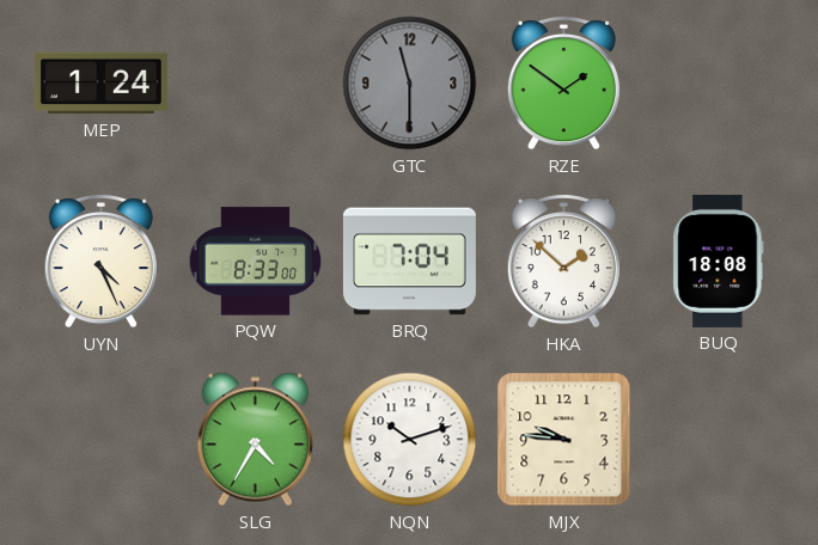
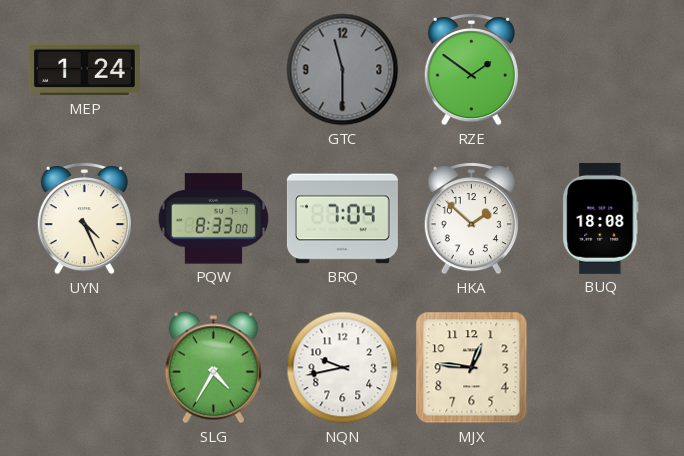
NQN: 10:12 -> 9:43 (343, 368)
MJX: 9:46 -> 12:46 (472, 368)
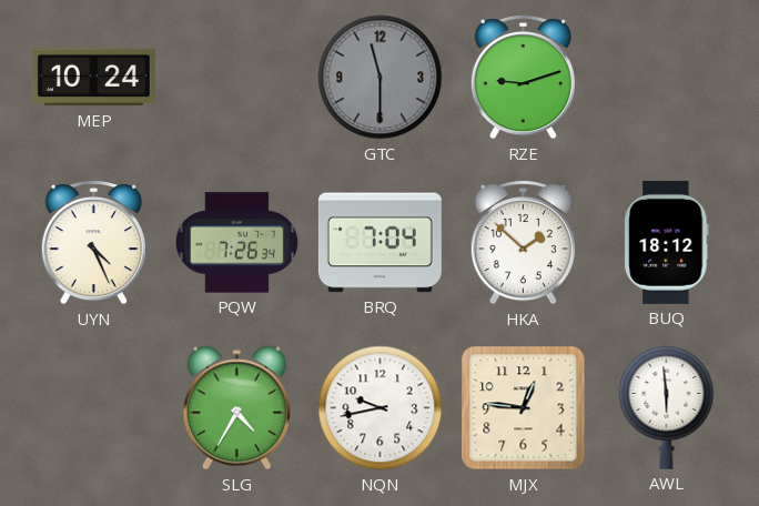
MEP: 1:24 -> 10:24 (93, 78)
RZE: 1:51 -> 9:12 (523, 78)
PQW: 8:33 -> 7:26 (237, 243)
BUQ: 18:08 -> 18:12 (667, 242)
AWL: none -> 5:59 (667, 407)
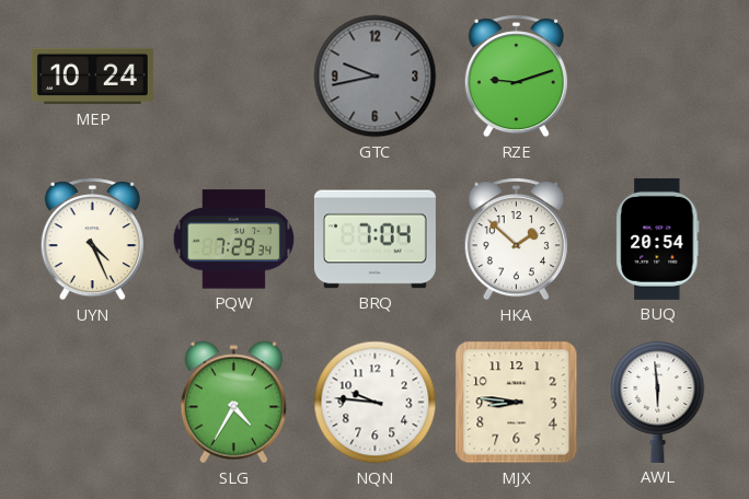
GTC: 11:30 -> 9:43 (376, 77)
PQW: 7:26 -> 7:29 (234, 240)
BUQ: 18:12 -> 20:54 (658, 239)
NQN: 9:43 -> 9:46 (376, 403)
MJX: 12:46 -> 8:46 (517, 403)
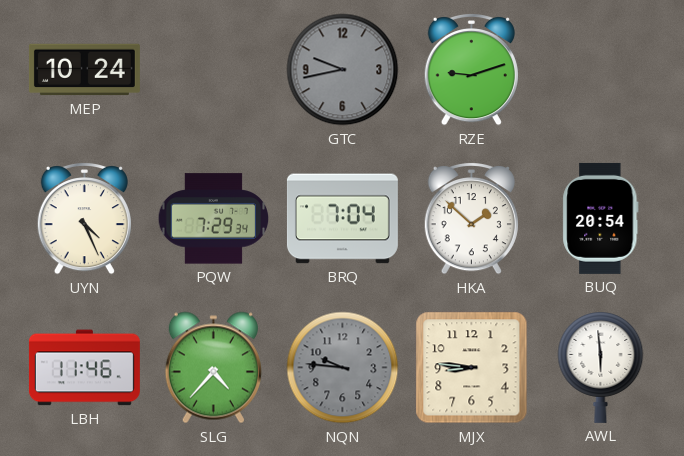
LBH: none -> 11:46 (84, 368)
SLG: 4:35 -> 4:37 (213, 368)
NQN dial: white -> grey (343, 368)
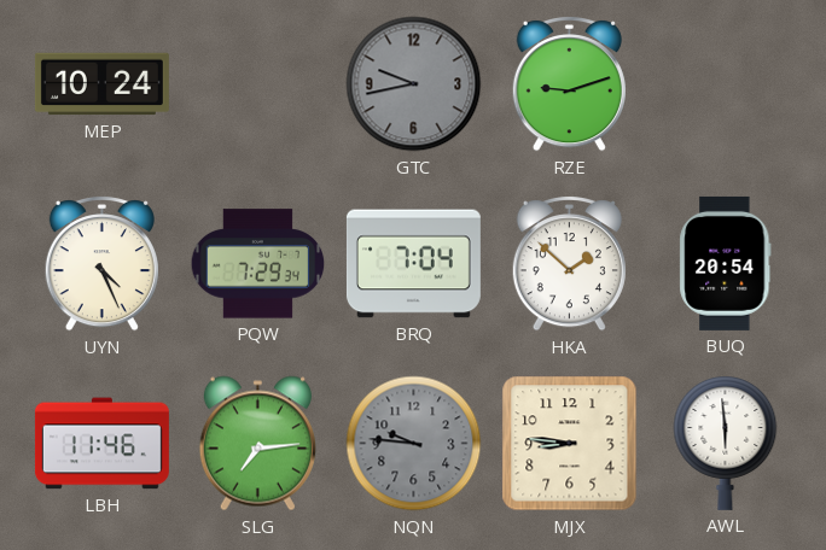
SLG: 4:37 -> 7:14 (257, 444)
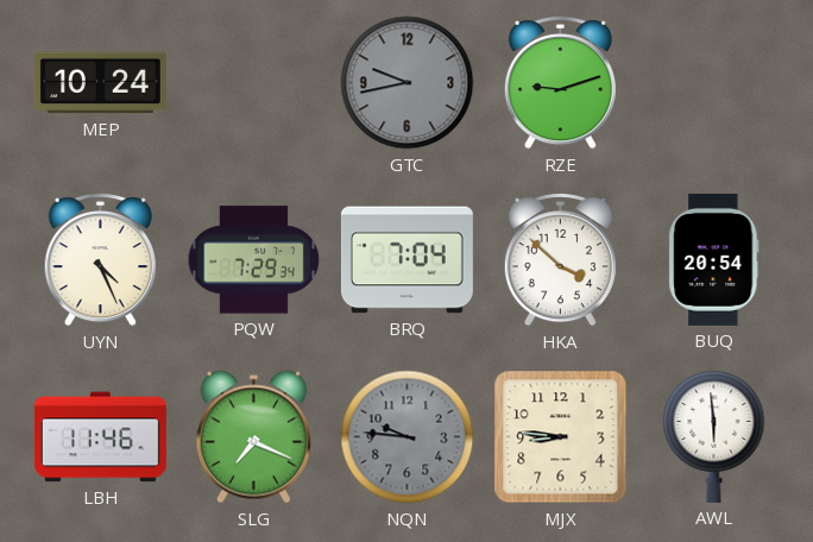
HKA: 1:52 -> 3:52 (560, 260)
SLG: 7:14 -> 7:19 (253, 437)
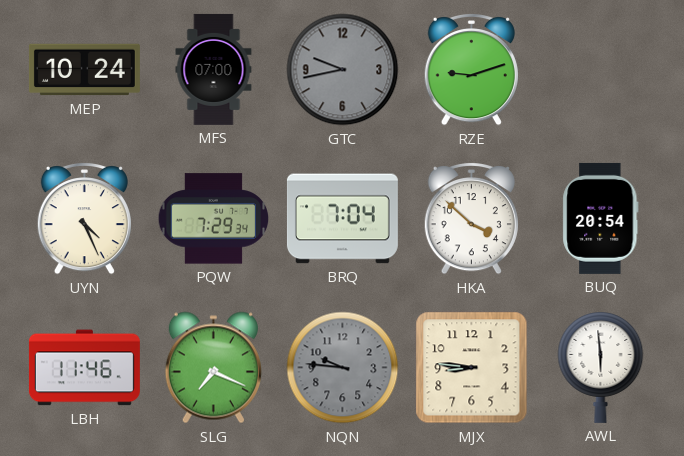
MFS: none -> 07:00 (214, 69)
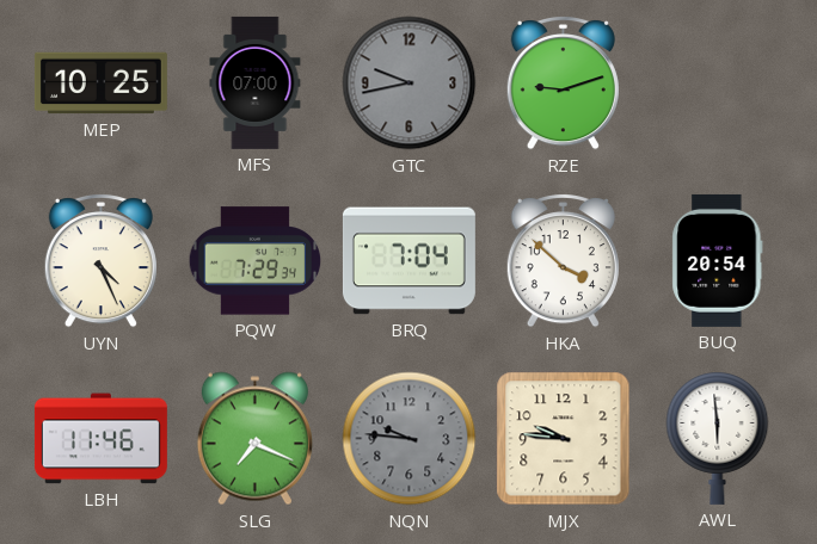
MEP: 10:24 -> 10:25 (100, 84)
MJX: 8:46 -> 9:46 (564, 439)
